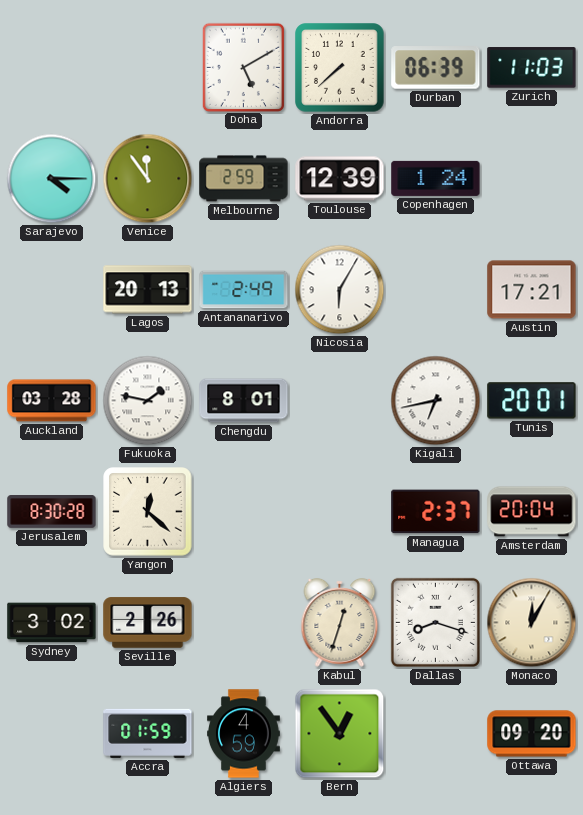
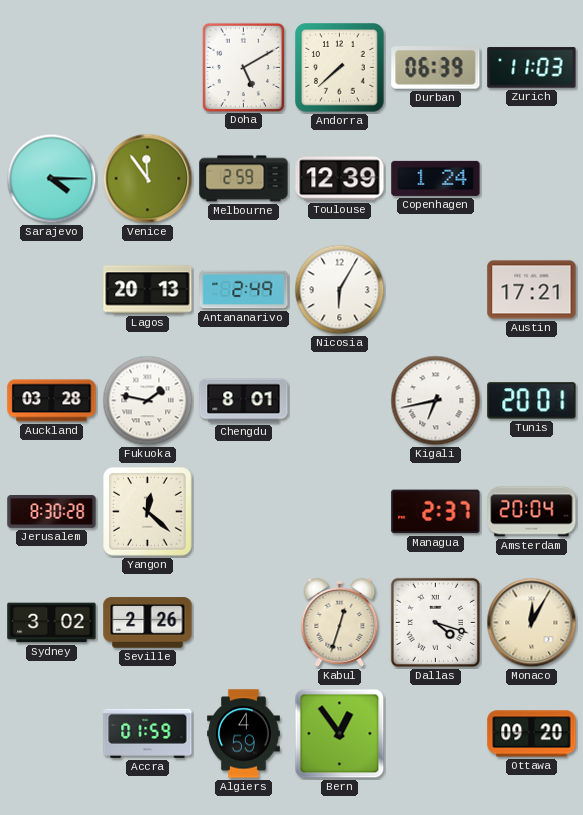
Dallas: 8:18 -> 4:18 (435, 622)
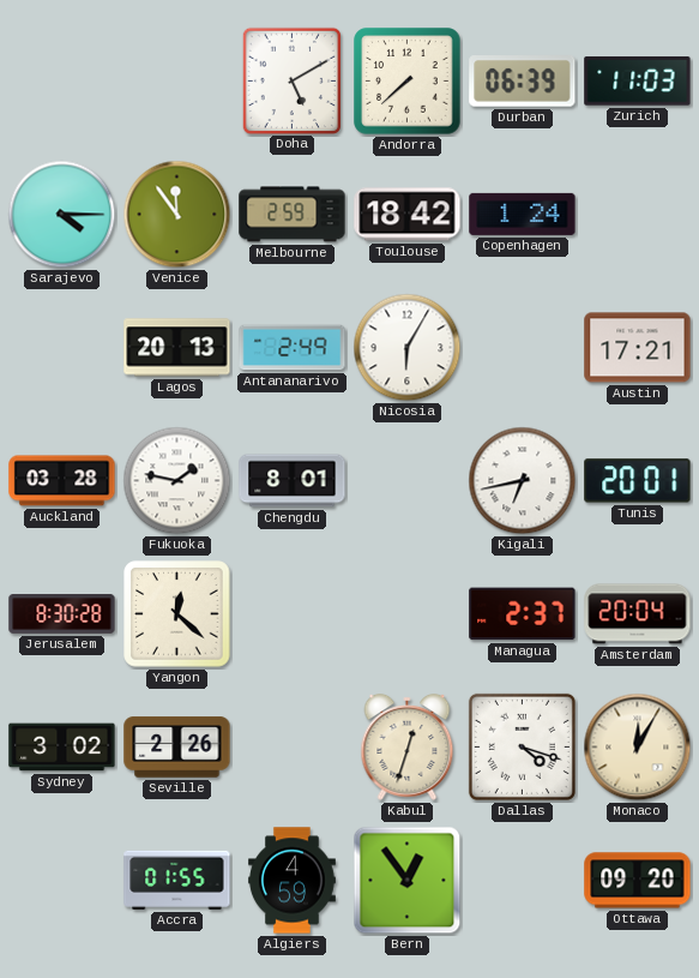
Toulouse: 12:39 -> 18:42 (408, 215)
Accra: 01:59 -> 01:55 (177, 880)
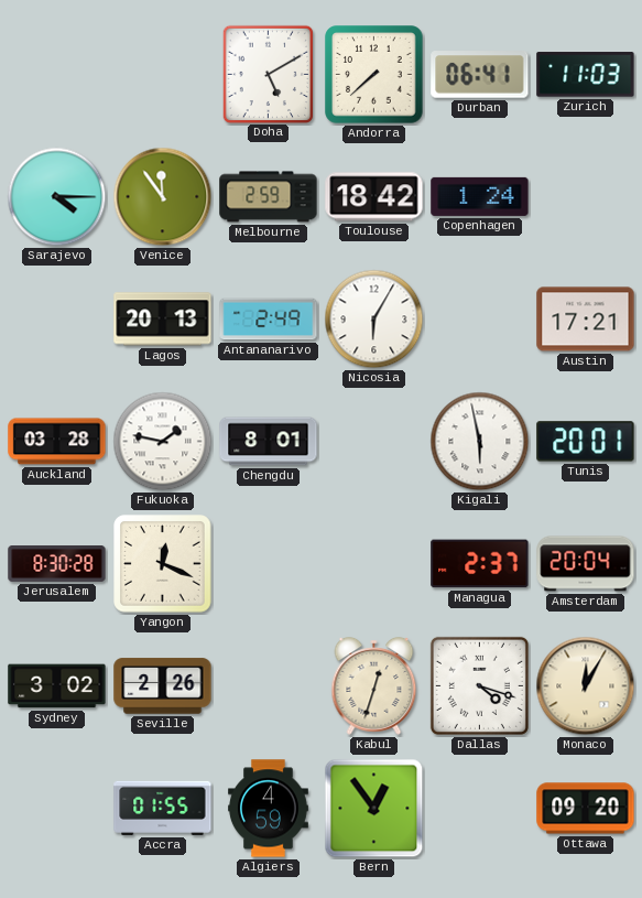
Durban: 06:39 -> 06:41 (480, 75)
Kigali: 6:43 -> 5:58 (480, 442)
Yangon: 12:22 -> 12:19 (163, 564)
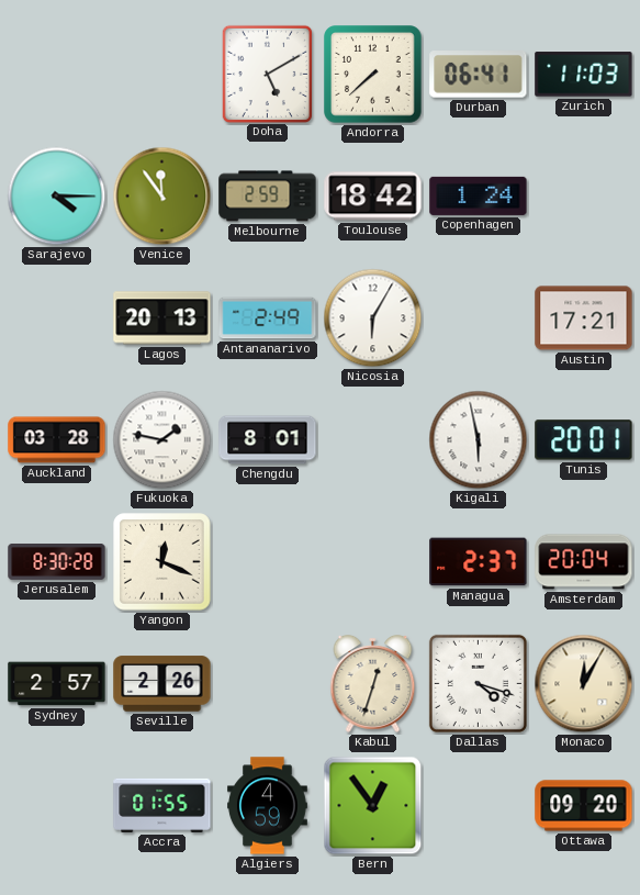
Sydney: 3:02 -> 2:57 (57, 684)
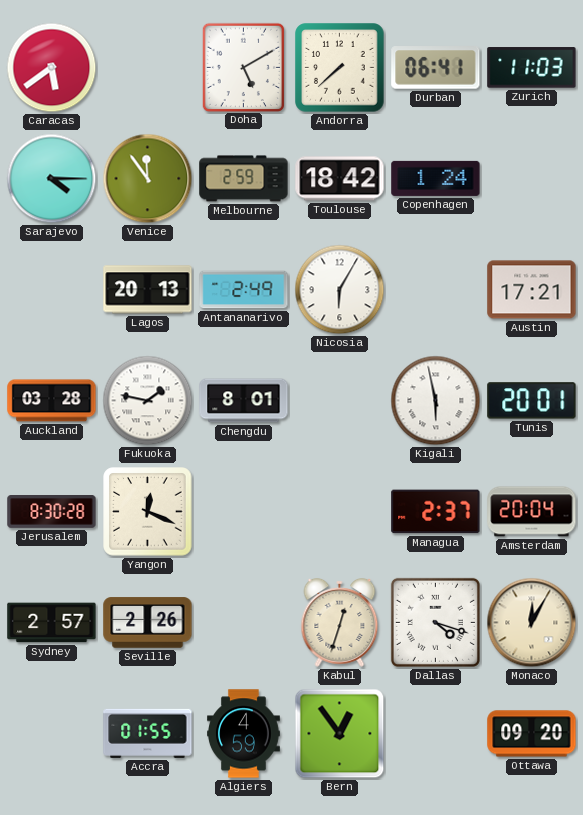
Caracas: none -> 5:39 (52, 68)
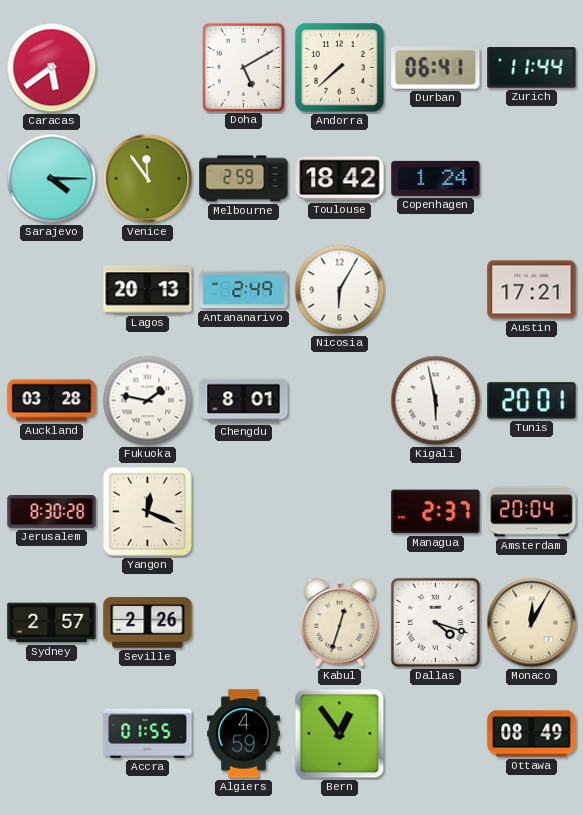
Zurich: 11:03 -> 11:44 (532, 68)
Ottawa: 09:20 -> 08:49 (532, 734)
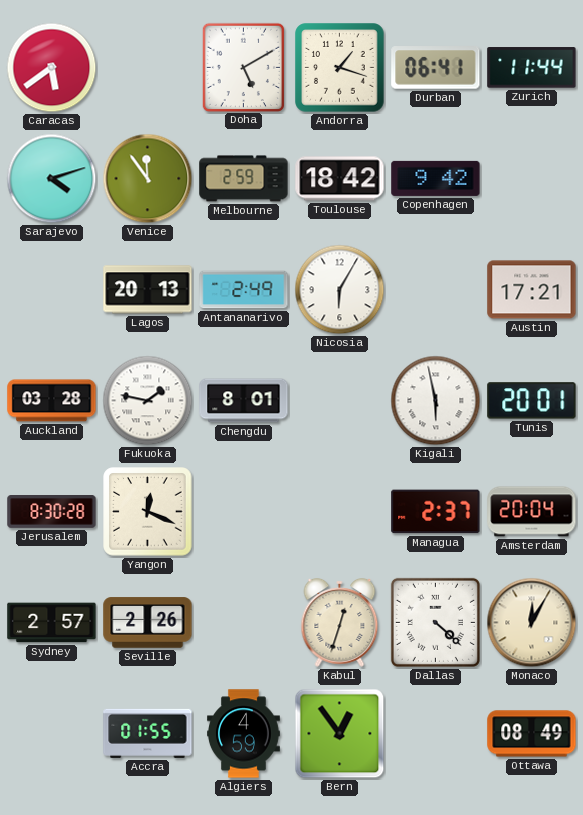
Andorra: 7:38 -> 1:18 (340, 68)
Sarajevo: 4:15 -> 4:12 (52, 179)
Copenhagen: 1:24 -> 9:42 (436, 178)
Dallas: 4:18 -> 4:22 (435, 622)
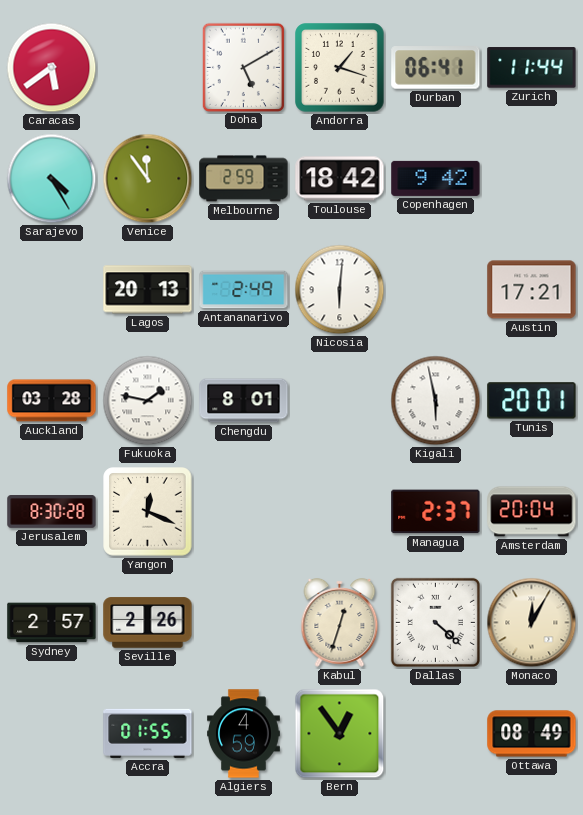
Sarajevo: 4:12 -> 4:25 (52, 179)
Nicosia: 6:05 -> 6:01 (340, 290)
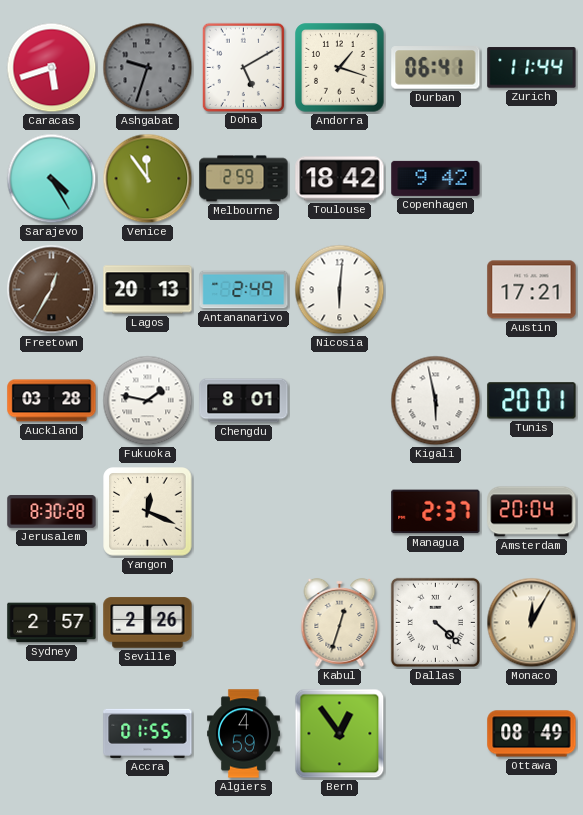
Caracas: 5:39 -> 5:42 (52, 68)
Ashgabat: none -> 9:33 (148, 68)
Freetown: none -> 12:35 (52, 290)
